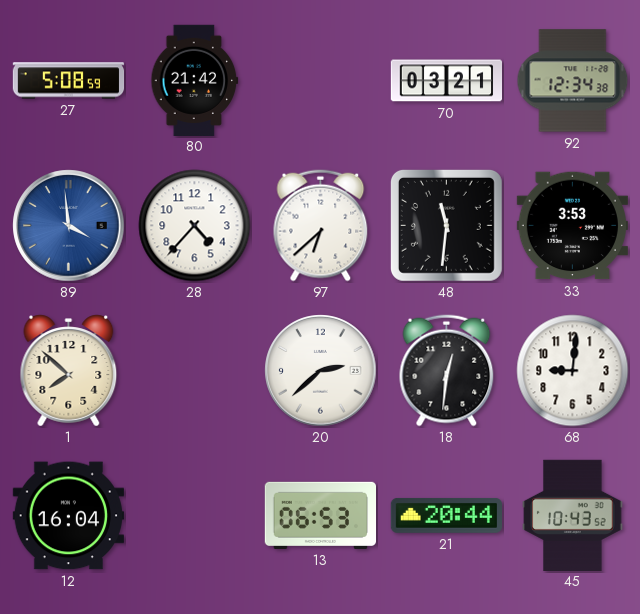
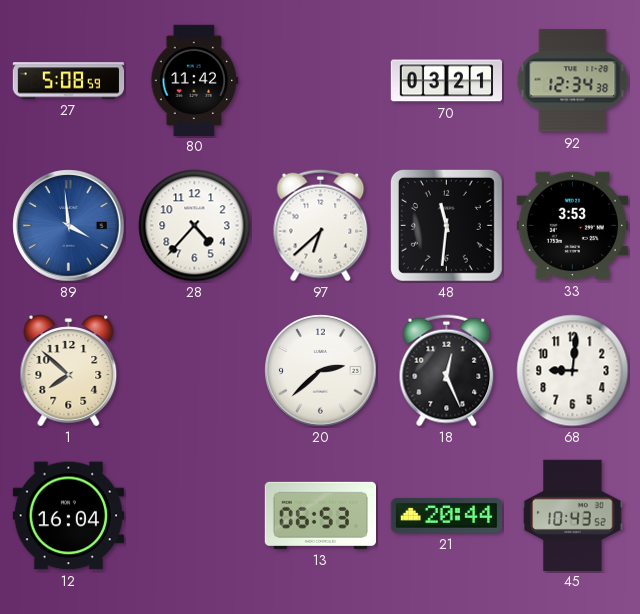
80: 21:42 -> 11:42 (195, 80)
18: 12:31 -> 12:26 (447, 371)
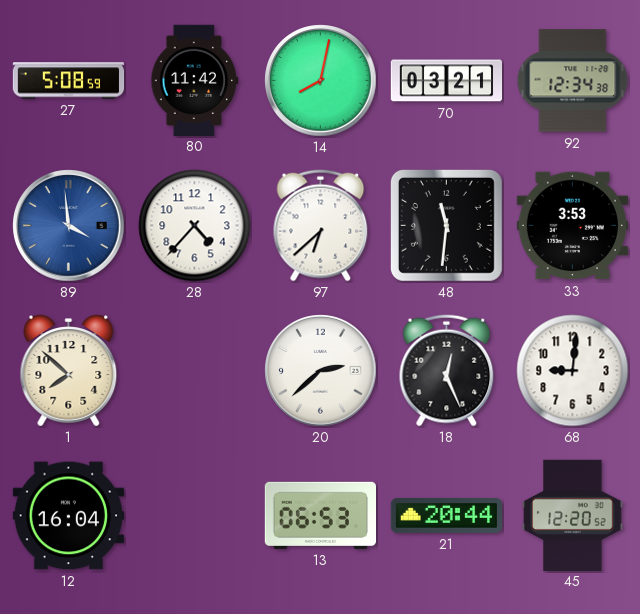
14: none -> 8:02 (321, 81)
45: 10:43 -> 12:20 (573, 515)
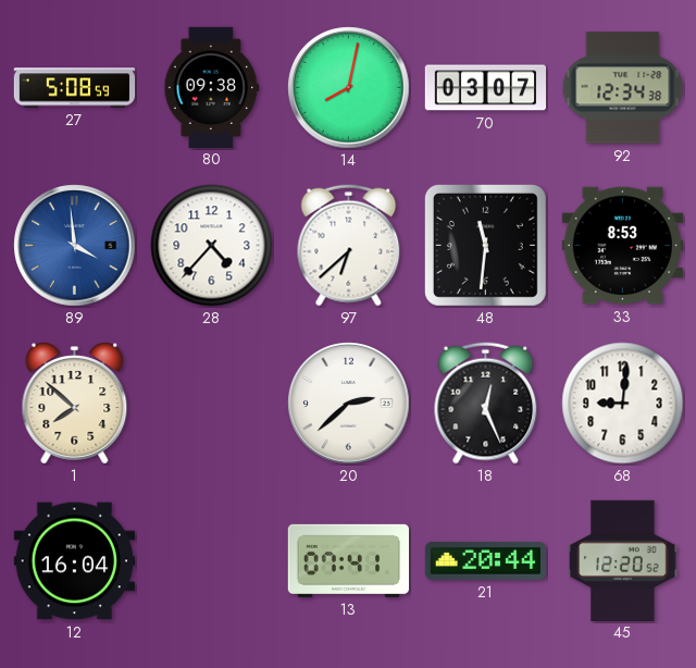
80: 11:42 -> 09:38 (212, 87)
70: 03:21 -> 03:07 (485, 88)
33: 3:53 -> 8:53 (622, 246)
13: 06:53 -> 07:41 (348, 560)
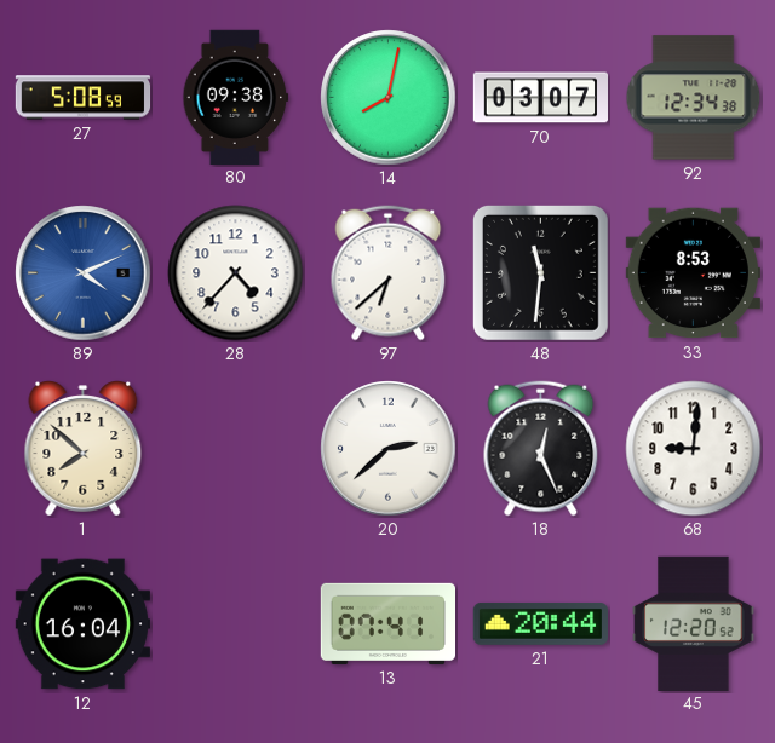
89: 3:59 -> 4:11 (84, 273)
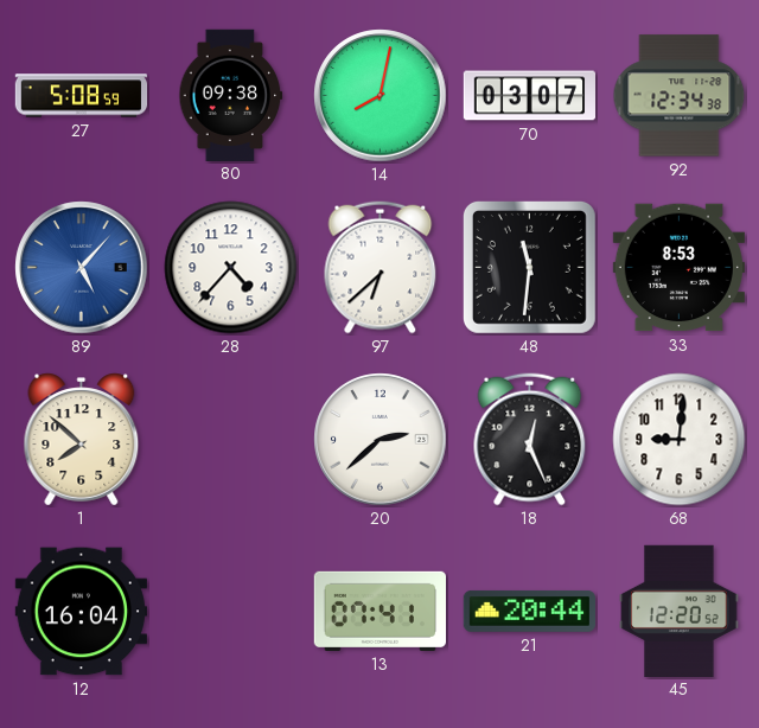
89: 4:11 -> 5:07 (82, 268)
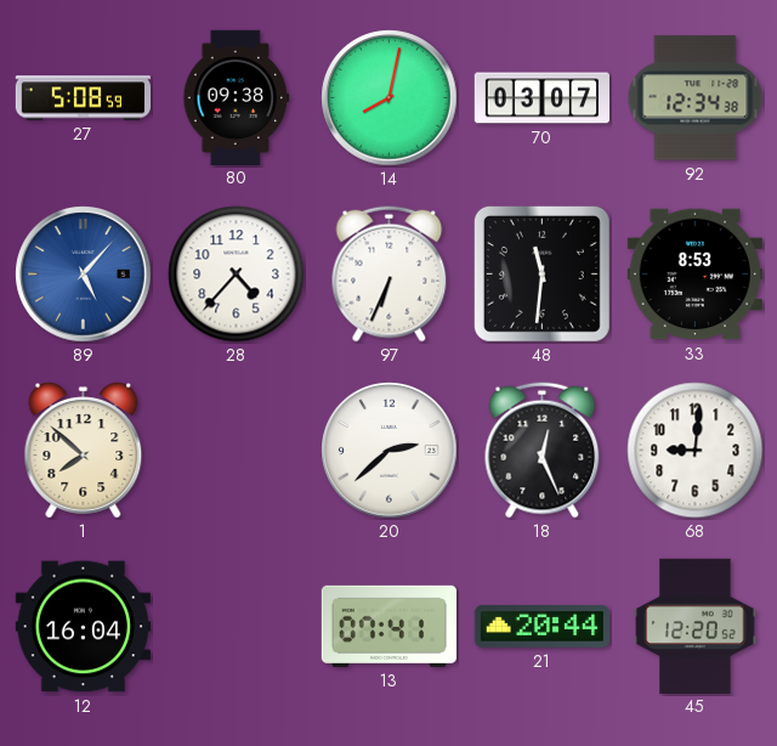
97: 6:38 -> 6:34 (390, 275)
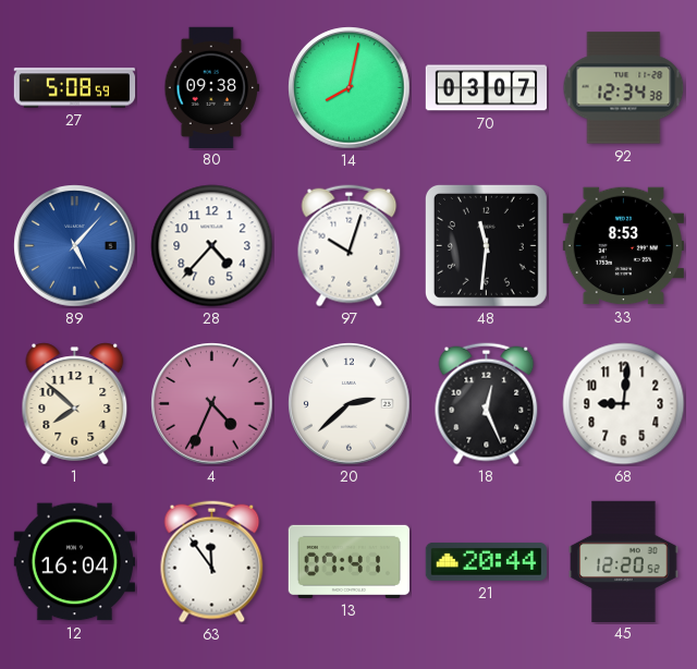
97: 6:34 -> 10:03 (350, 246)
4: none -> 4:34 (212, 404)
63: none -> 11:54 (212, 562)
